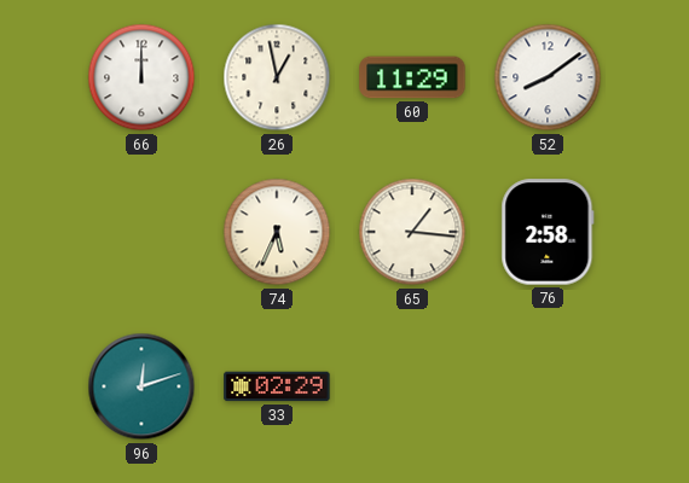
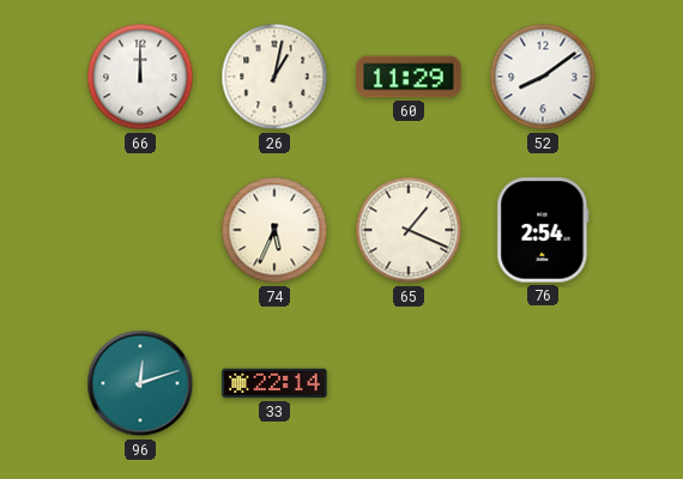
26: 12:58 -> 1:02 (274, 77)
65: 1:16 -> 1:19 (409, 230)
76: 2:58 -> 2:54 (543, 230)
33: 02:29 -> 22:14 (274, 383)
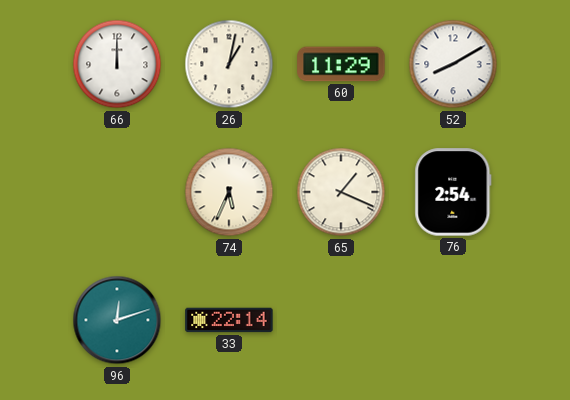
52: 8:09 -> 8:10 (453, 64)
